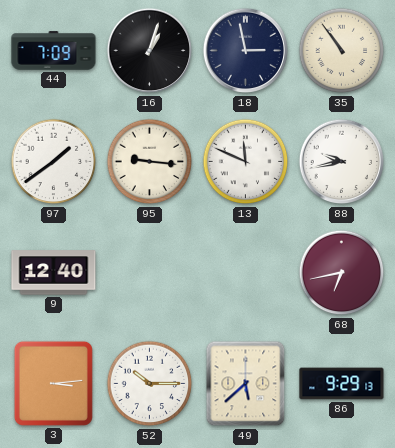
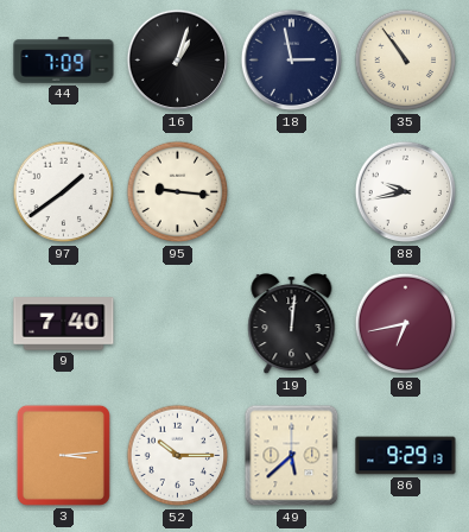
13: 11:49 -> none (246, 162)
9: 12:40 -> 7:40 (64, 324)
19: none -> 12:01 (292, 325)
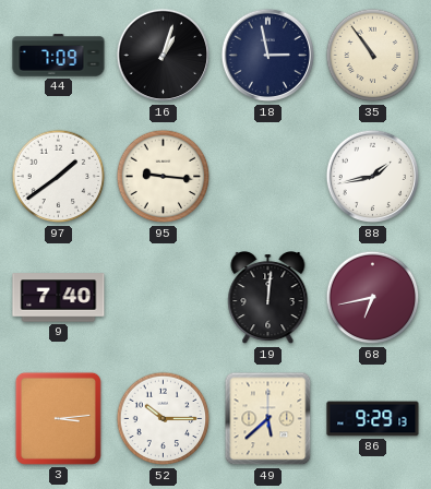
88: 9:43 -> 1:43 (373, 177)
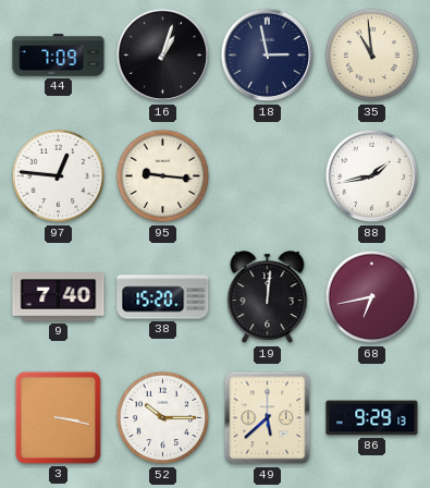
35: 10:54 -> 10:59 (372, 56)
97: 1:39 -> 12:46 (59, 176)
38: none -> 15:20 (163, 297)
3: 3:14 -> 3:17 (58, 417)
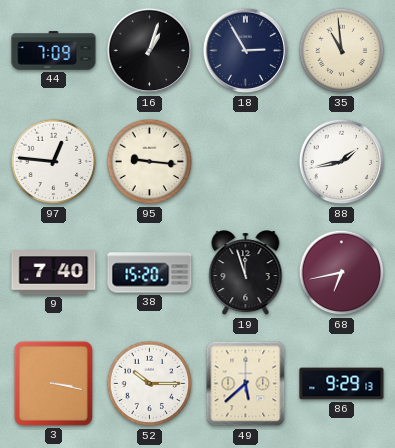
18: 2:58 -> 2:55 (246, 51)
19: 12:01 -> 11:57 (246, 274)
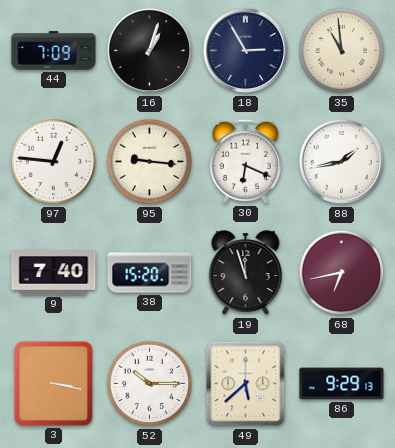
30: none -> 6:19 (245, 161)
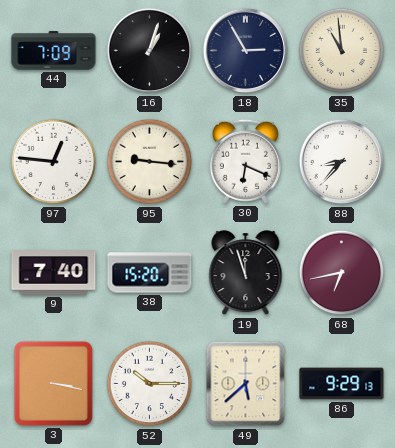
88: 1:43 -> 8:37 (342, 162)
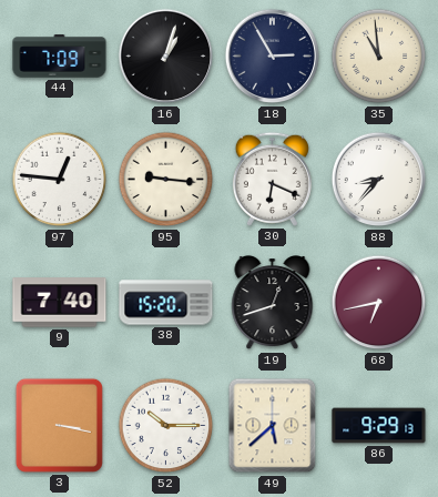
19: 11:57 -> 12:42 (273, 304)
